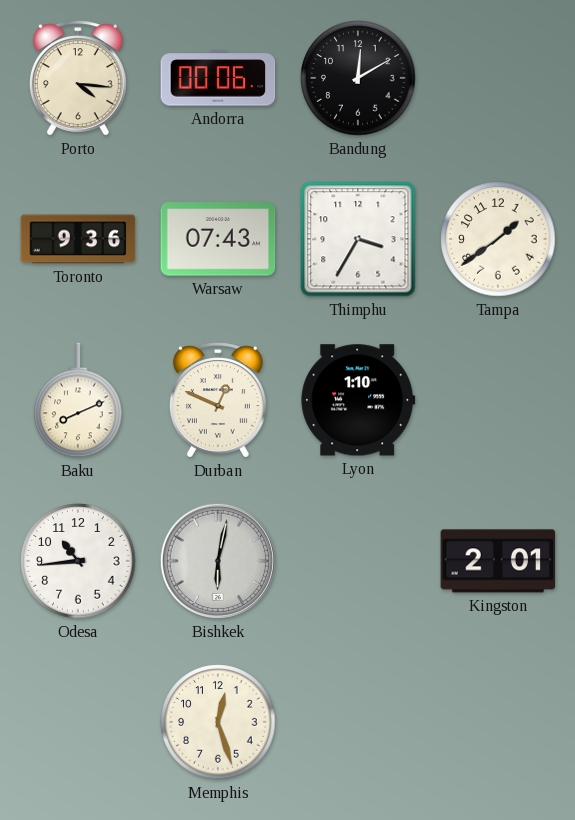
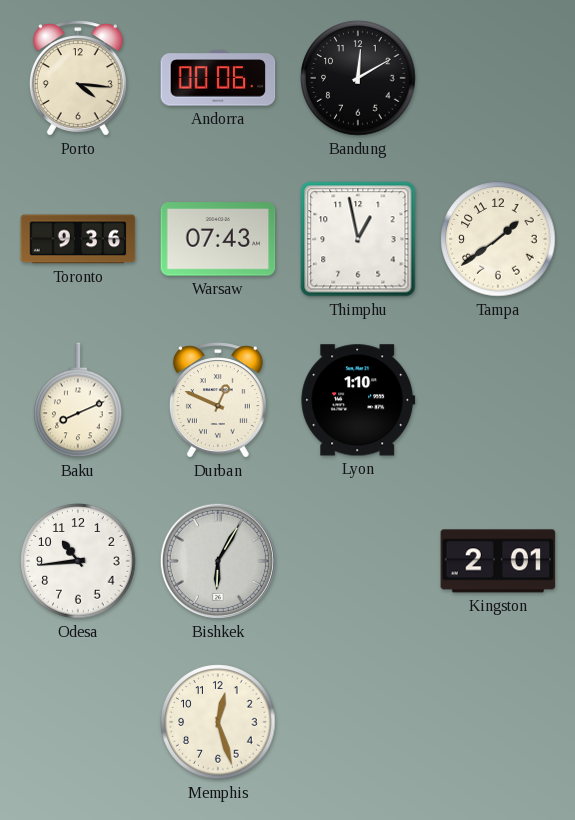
Thimphu: 3:35 -> 12:58 (358, 239)
Bishkek: 6:02 -> 6:05 (218, 561)
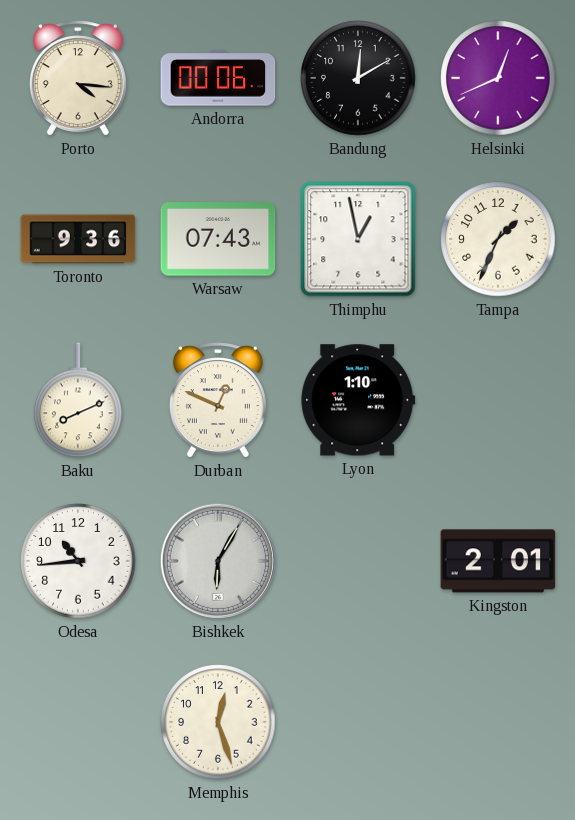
Helsinki: none -> 12:41 (498, 78)
Tampa: 1:39 -> 1:34 (498, 239)
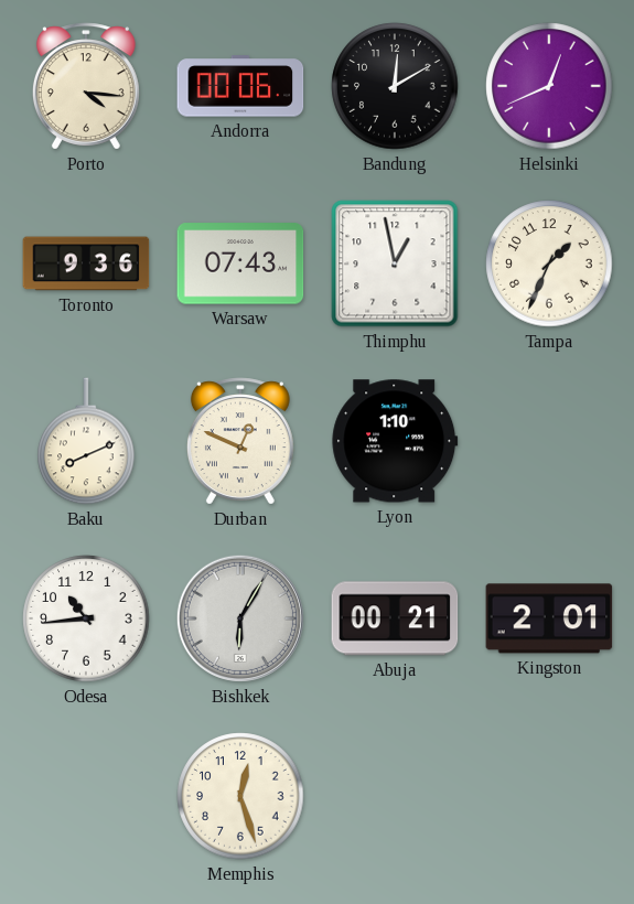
Abuja: none -> 00:21 (395, 618)
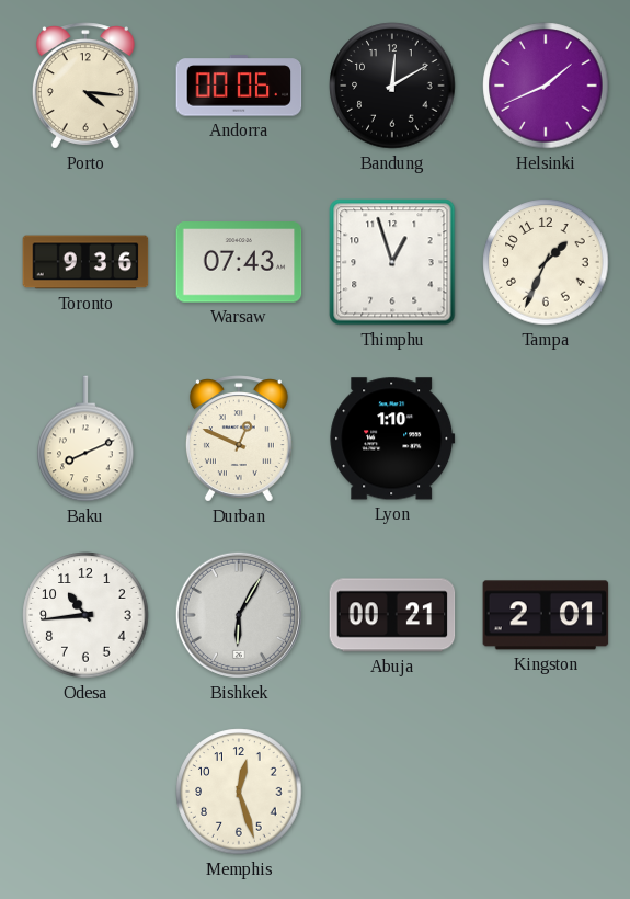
Helsinki: 12:41 -> 1:41 (546, 86)
Thimphu: 12:58 -> 12:57 (392, 262)
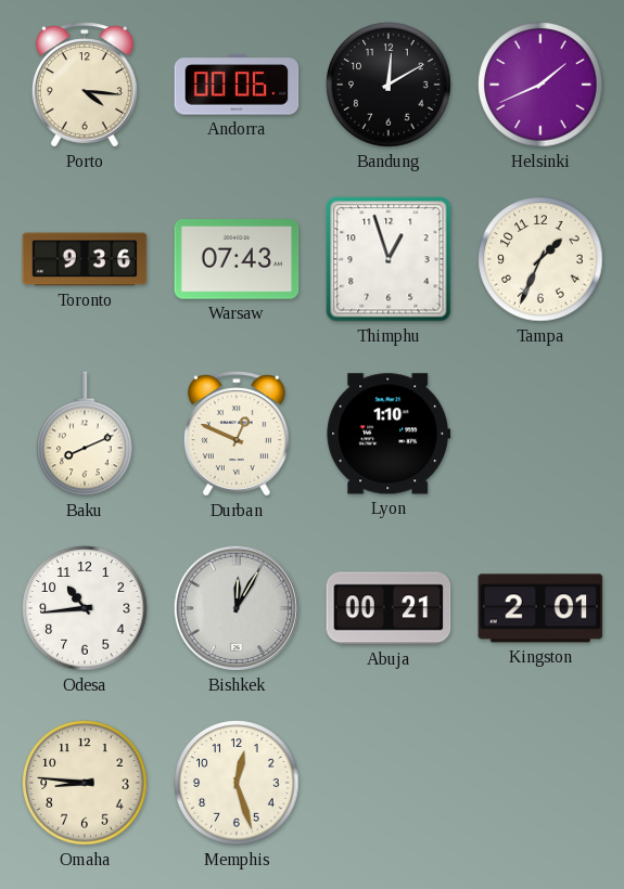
Bishkek: 6:05 -> 12:05 (237, 608)
Omaha: none -> 8:46 (85, 783)
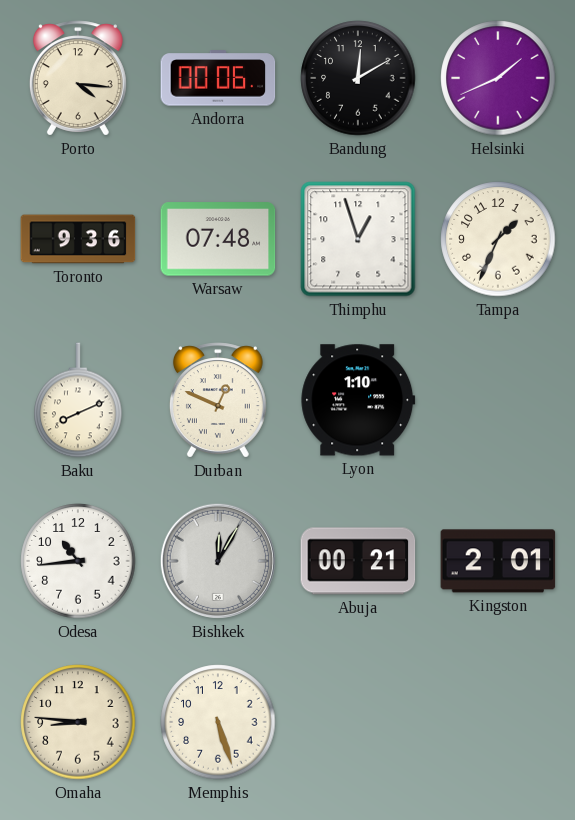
Warsaw: 07:43 -> 07:48 (218, 239)
Memphis: 12:27 -> 5:27 (218, 722)
